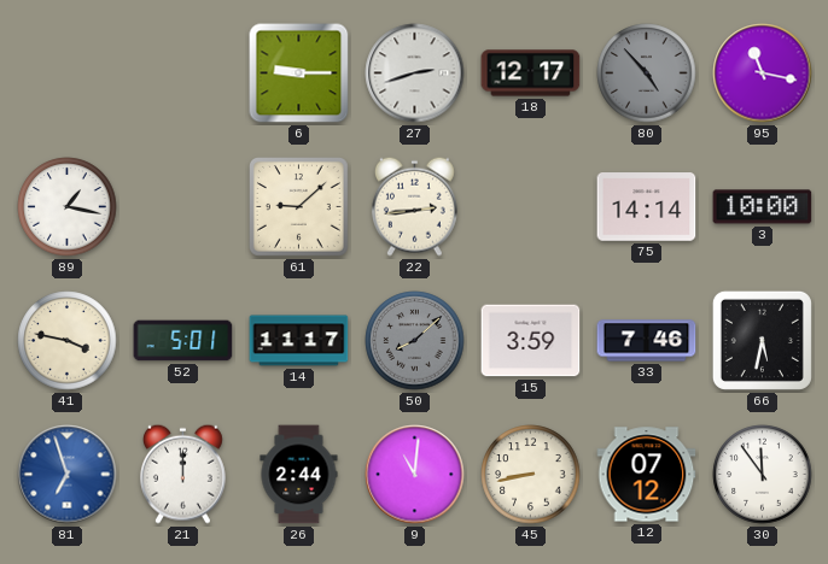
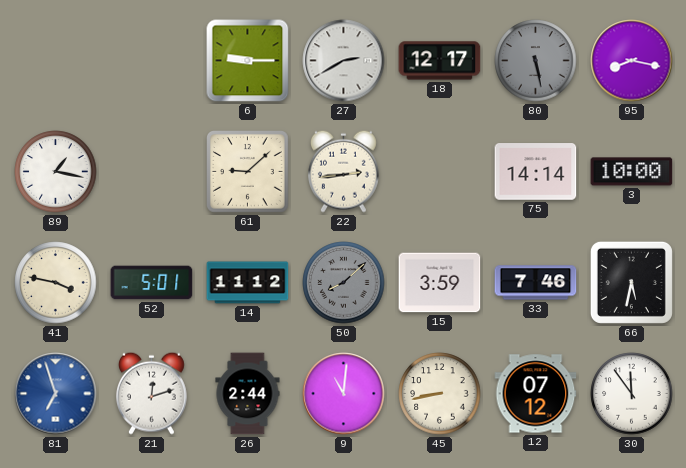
27: 2:42 -> 2:40 (344, 61)
80: 4:53 -> 5:28 (536, 61)
95: 11:17 -> 8:17 (632, 61)
14: 11:17 -> 11:12 (248, 283)
21: 12:00 -> 12:12 (151, 393)
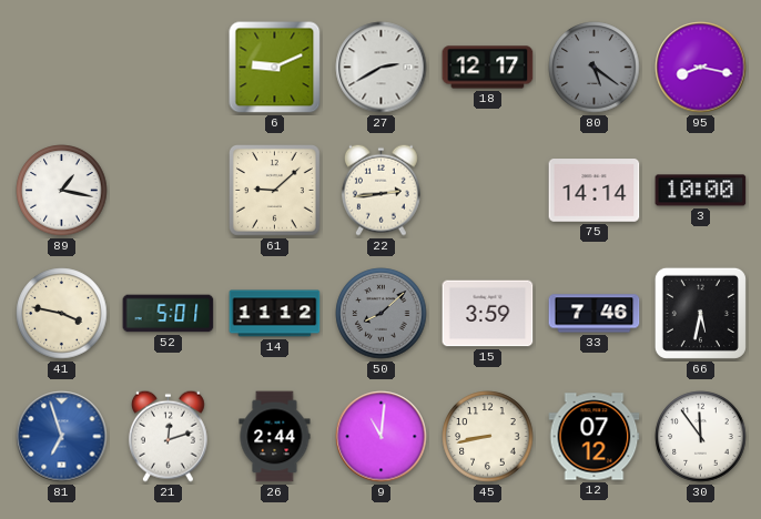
6: 9:15 -> 9:11 (275, 68)
80: 5:28 -> 5:21 (595, 68)
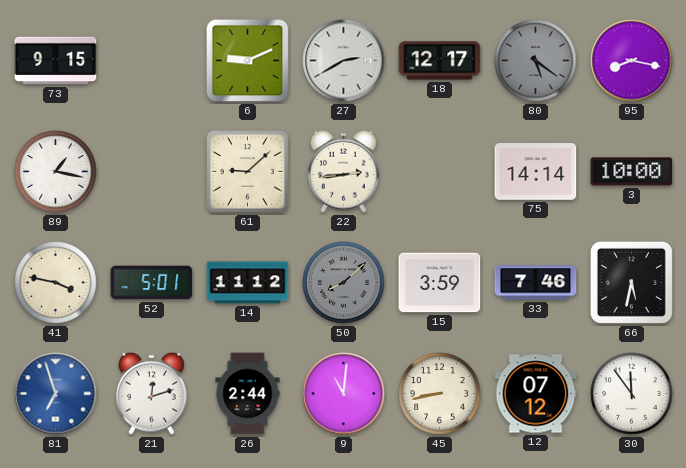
73: none -> 9:15 (56, 61)
